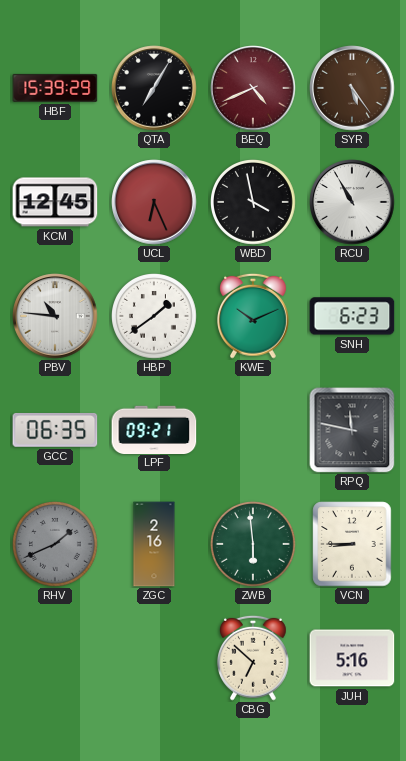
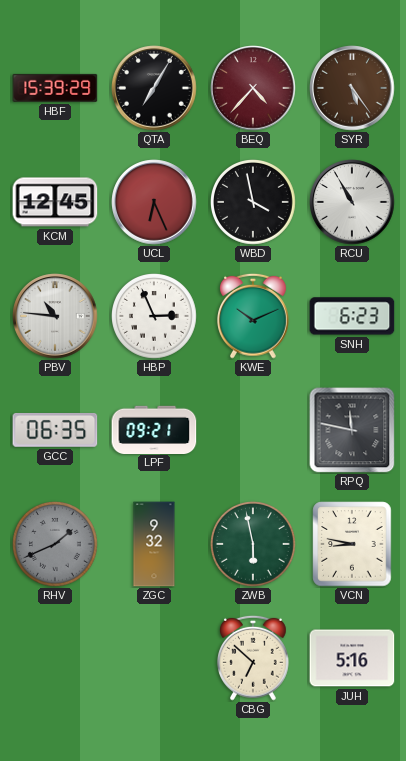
BEQ: 4:41 -> 4:37 (253, 88)
HBP: 1:39 -> 2:56 (155, 317)
ZGC: 2:16 -> 9:32 (154, 544)
ZWB: 5:59 -> 5:58 (254, 545)
VCN: 8:45 -> 8:47 (352, 544)
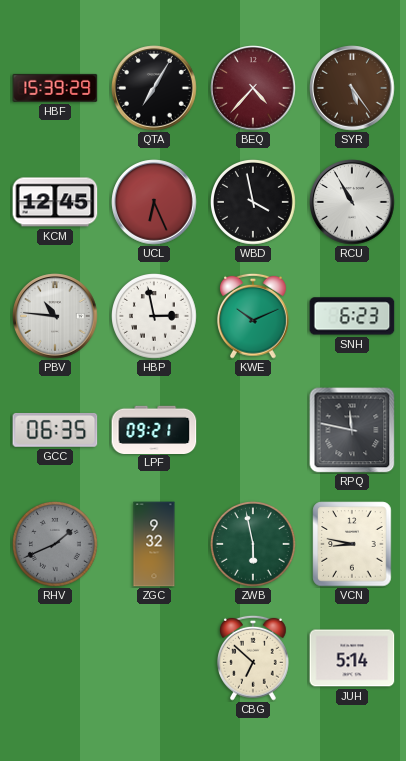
HBP: 2:56 -> 2:58 (155, 317)
JUH: 5:16 -> 5:14 (352, 658)
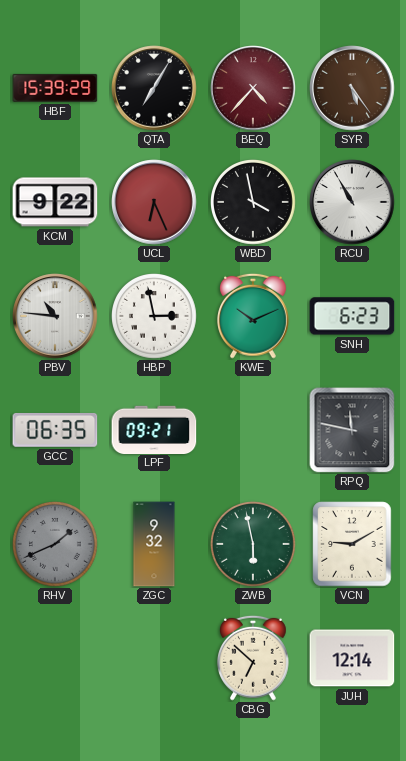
KCM: 12:45 -> 9:22 (55, 202)
VCN: 8:47 -> 9:10 (352, 544)
JUH: 5:14 -> 12:14 (352, 658)
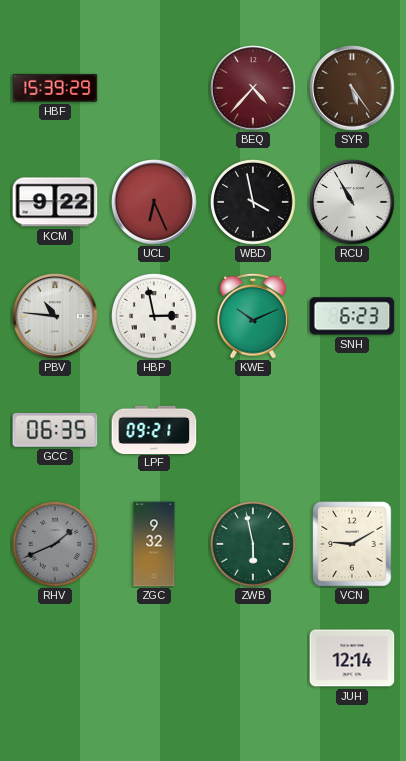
QTA: 7:05 -> none (154, 88)
RPQ: 11:47 -> none (352, 430)
CBG: 6:52 -> none (254, 658)
